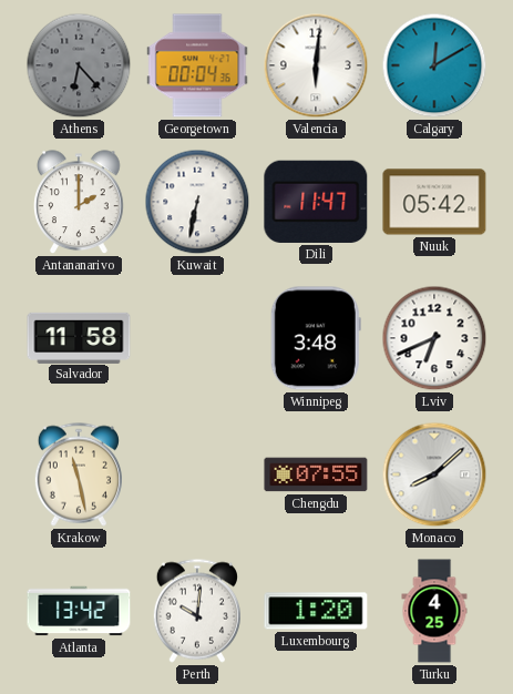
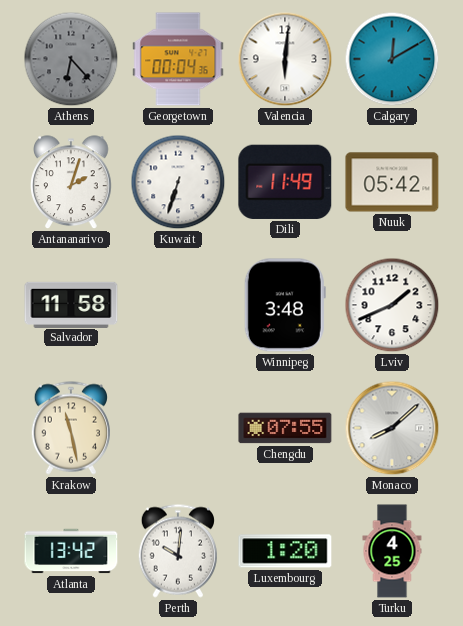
Antananarivo: 2:00 -> 2:03 (72, 183)
Kuwait: 6:32 -> 6:33 (178, 182)
Dili: 11:47 -> 11:49 (285, 182)
Lviv: 6:41 -> 1:41 (392, 305)
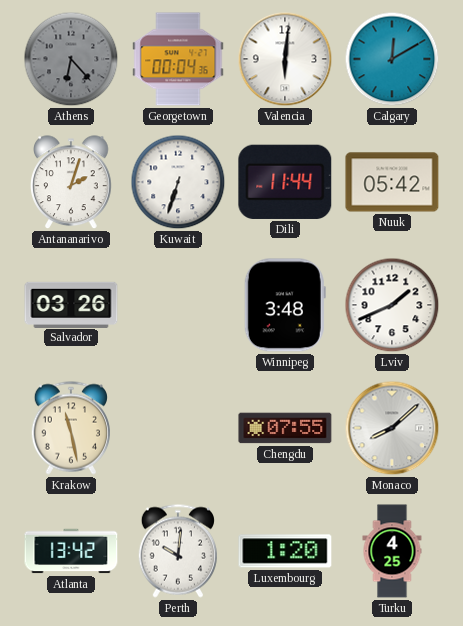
Dili: 11:49 -> 11:44 (285, 182)
Salvador: 11:58 -> 03:26 (71, 304)
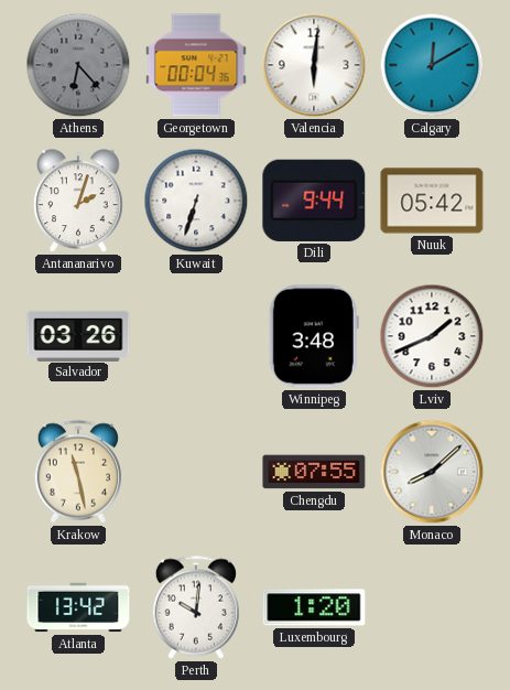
Dili: 11:44 -> 9:44 (314, 201)
Turku: 4:25 -> none (392, 551)
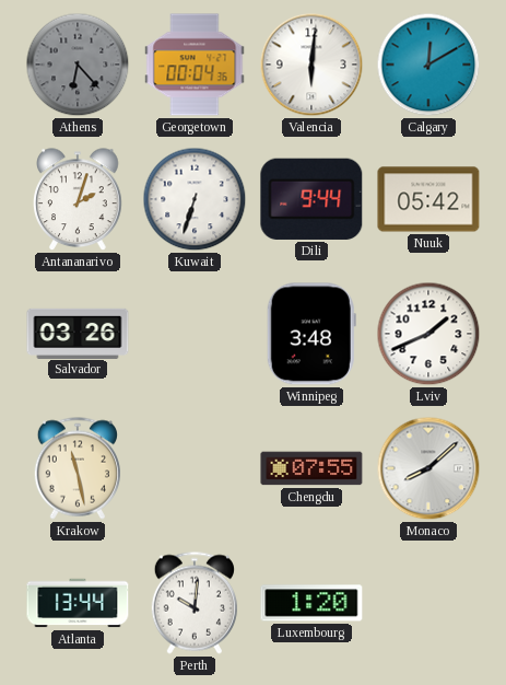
Atlanta: 13:42 -> 13:44 (78, 603)
